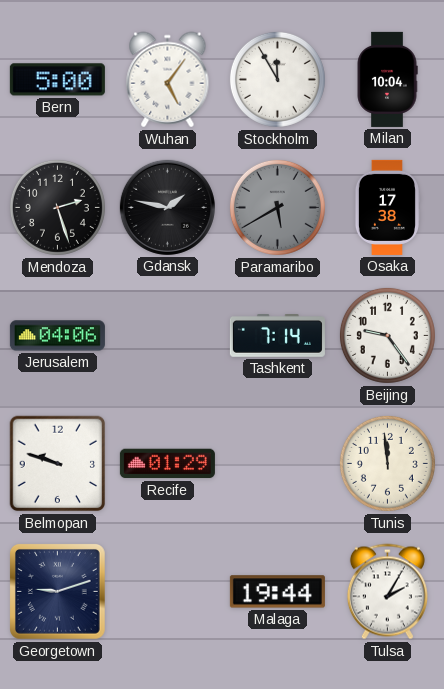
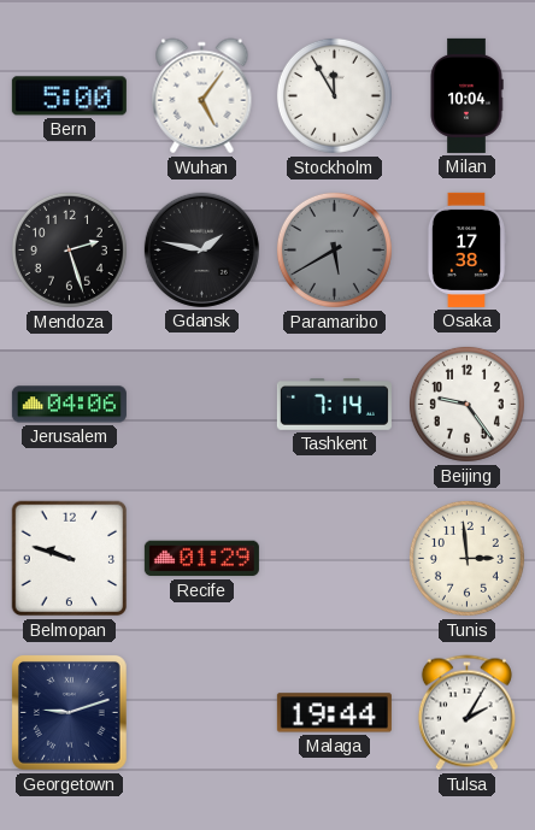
Tunis: 11:59 -> 2:59 (466, 558)
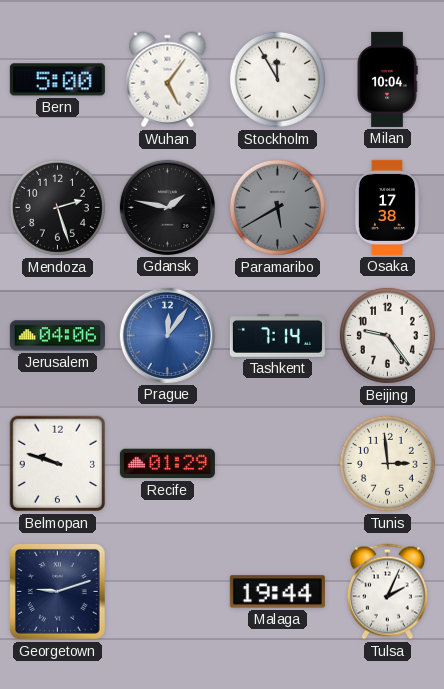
Prague: none -> 12:06 (167, 335)
Tulsa: 2:05 -> 2:04 (387, 592)
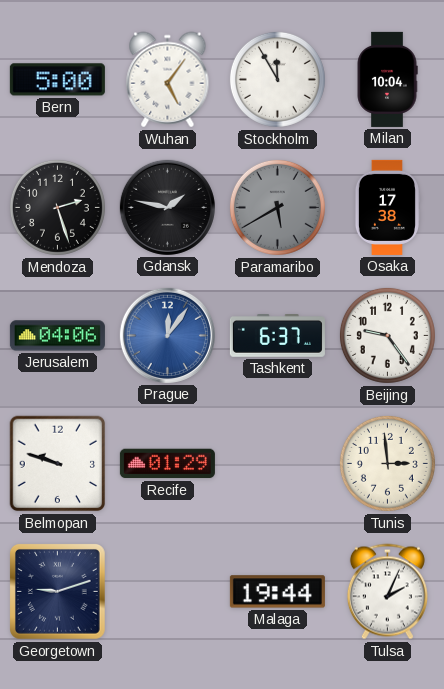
Tashkent: 7:14 -> 6:37 (277, 336)
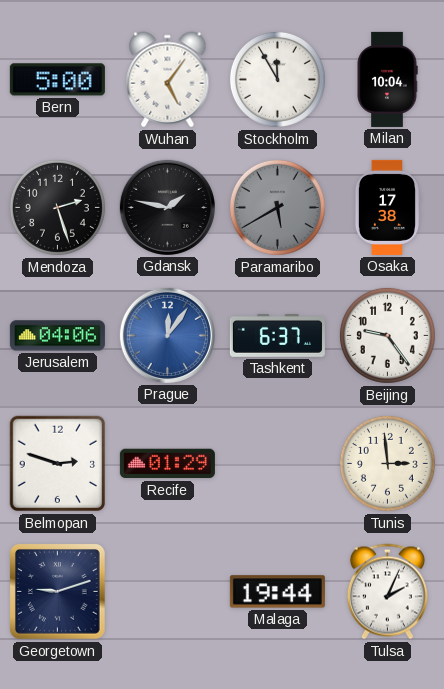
Belmopan: 9:48 -> 2:48 (58, 464)
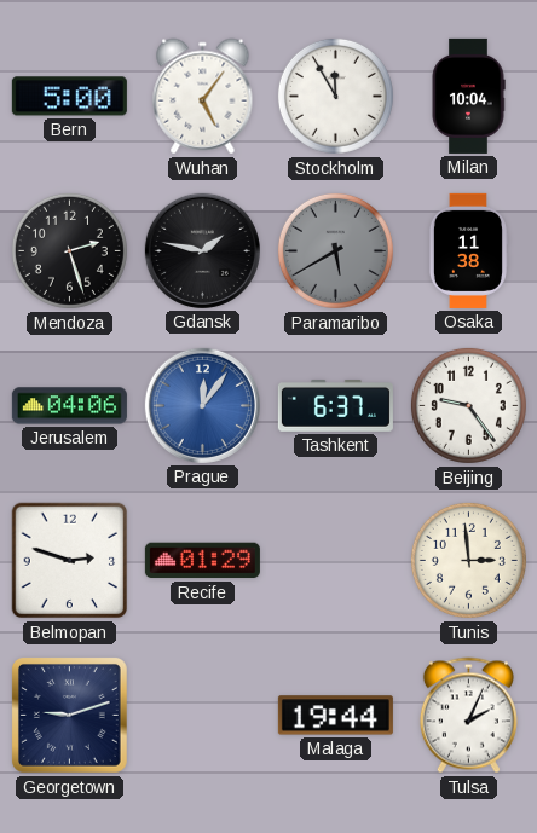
Osaka: 17:38 -> 11:38 (468, 250)
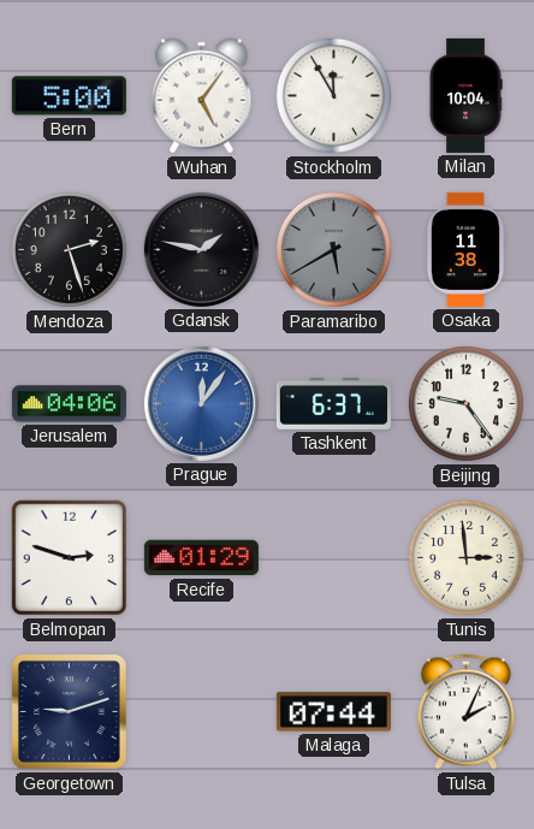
Malaga: 19:44 -> 07:44 (333, 712)
